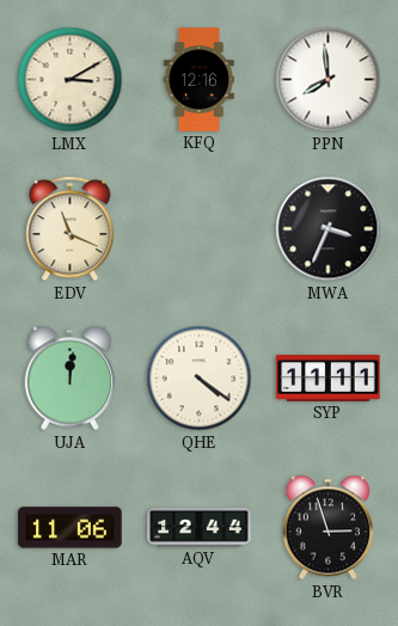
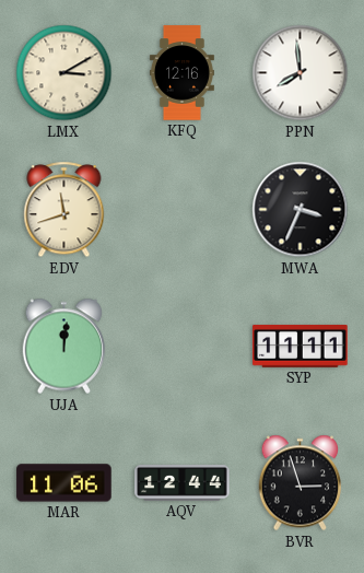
EDV: 11:19 -> 11:42 (64, 210)
QHE: 4:21 -> none (200, 379)
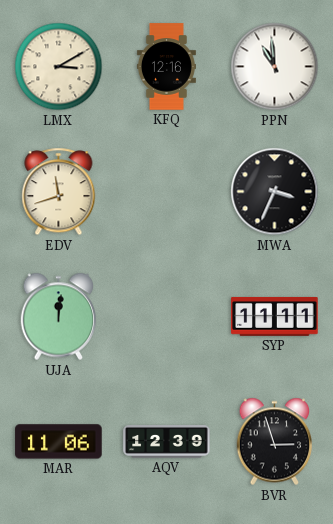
PPN: 7:59 -> 10:59 (275, 67)
AQV: 12:44 -> 12:39 (167, 442)
